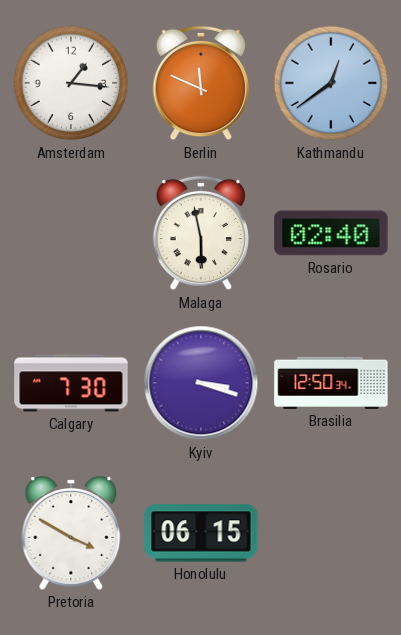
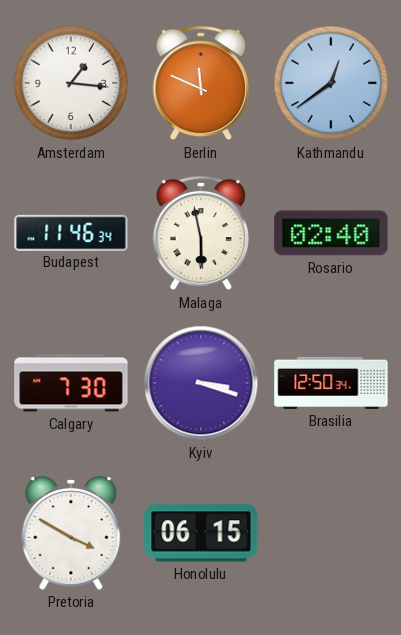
Budapest: none -> 11:46 (71, 232)
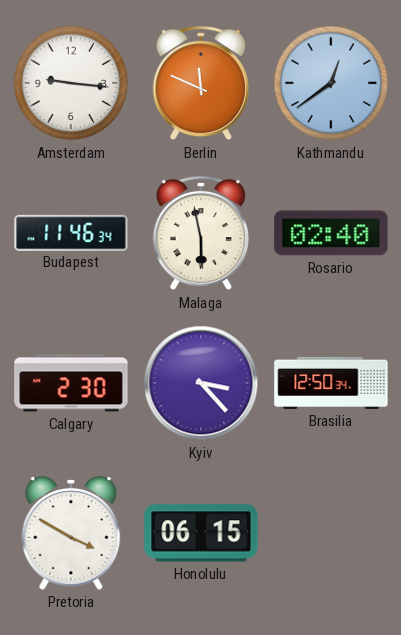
Amsterdam: 1:16 -> 9:16 (71, 83)
Calgary: 7:30 -> 2:30 (71, 383)
Kyiv: 3:18 -> 3:23 (201, 383)
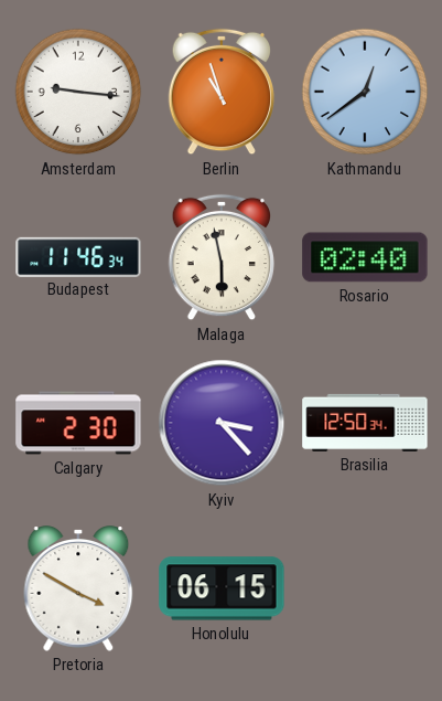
Berlin: 11:49 -> 10:57 (222, 92)
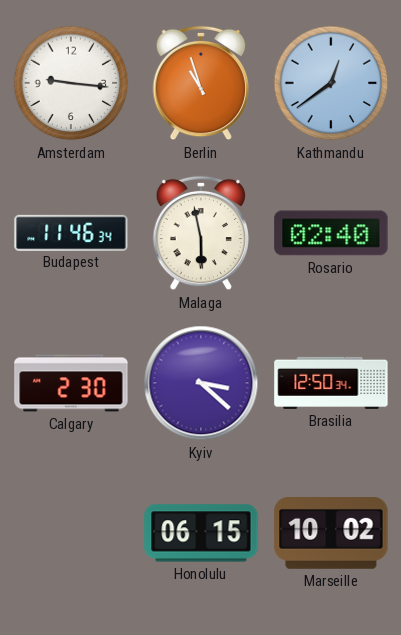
Kyiv: 3:23 -> 3:22 (201, 383)
Pretoria: 3:50 -> none (78, 588)
Marseille: none -> 10:02 (331, 534)
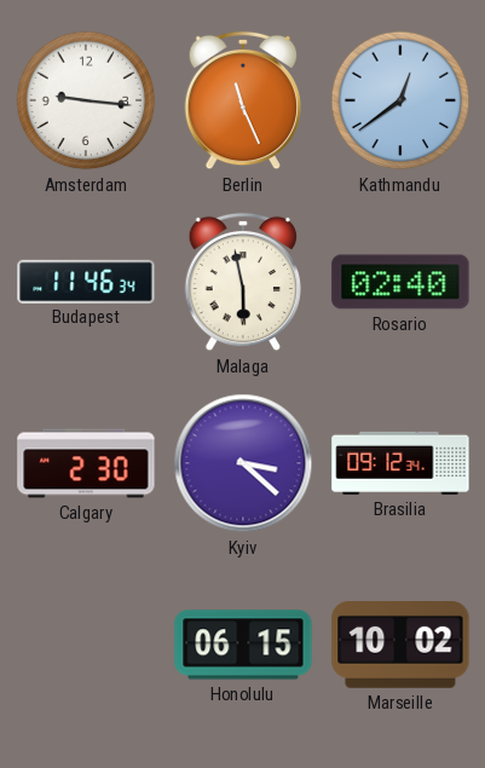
Berlin: 10:57 -> 11:26 (243, 100)
Brasilia: 12:50 -> 09:12 (400, 463)
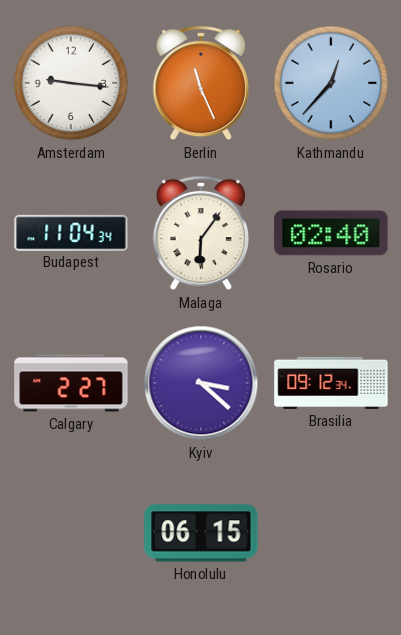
Kathmandu: 12:39 -> 12:37 (331, 83)
Budapest: 11:46 -> 11:04 (71, 232)
Malaga: 5:58 -> 6:06 (201, 233)
Calgary: 2:30 -> 2:27 (71, 383)
Marseille: 10:02 -> none (400, 646)
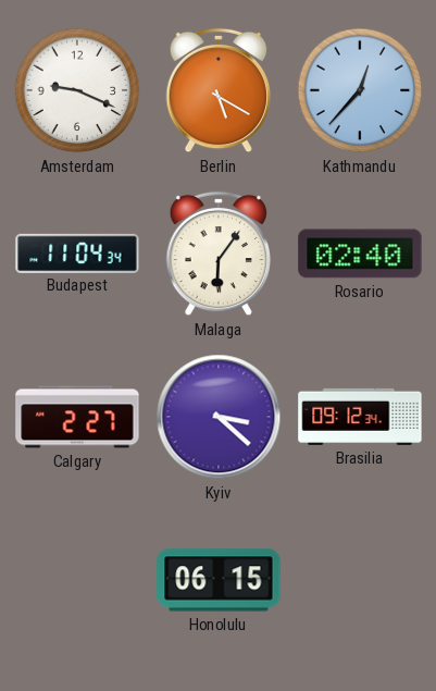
Amsterdam: 9:16 -> 9:19 (77, 90)
Berlin: 11:26 -> 5:20 (219, 90)
